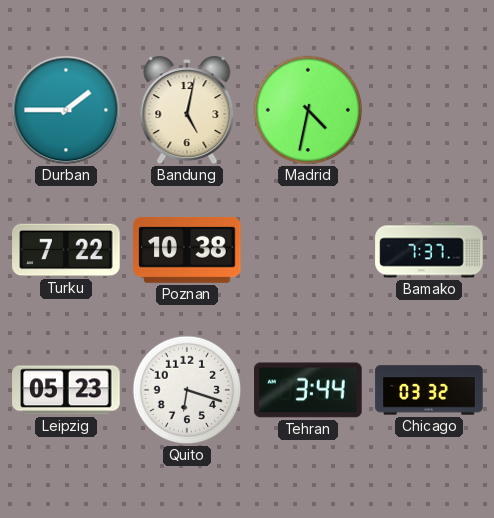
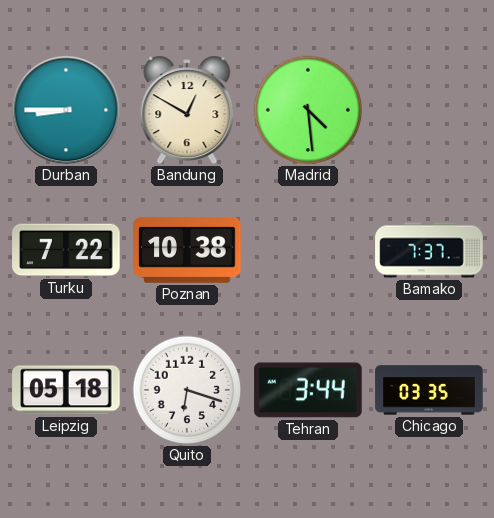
Durban: 1:45 -> 8:45 (66, 110)
Bandung: 5:02 -> 12:50 (187, 110)
Madrid: 4:32 -> 4:29 (308, 110)
Leipzig: 05:23 -> 05:18 (66, 390)
Chicago: 03:32 -> 03:35 (429, 390)
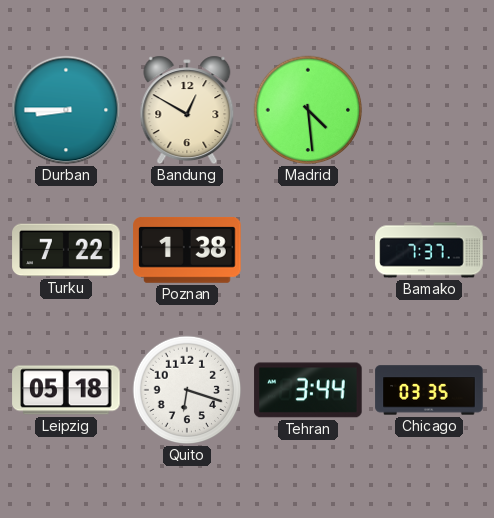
Poznan: 10:38 -> 1:38 (187, 250)
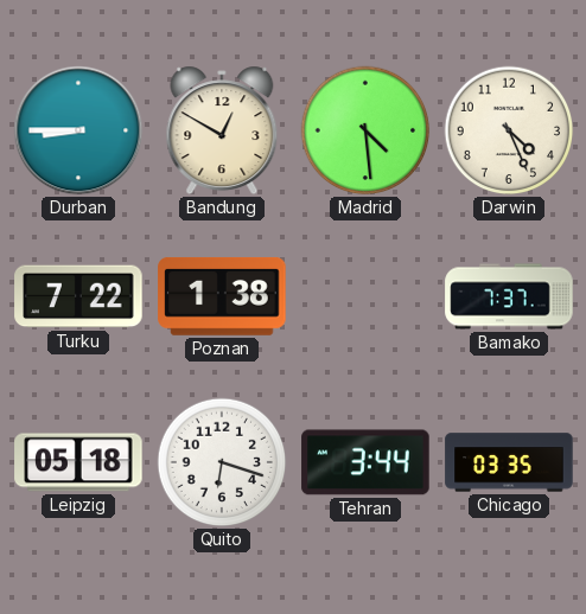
Darwin: none -> 4:26 (509, 130)
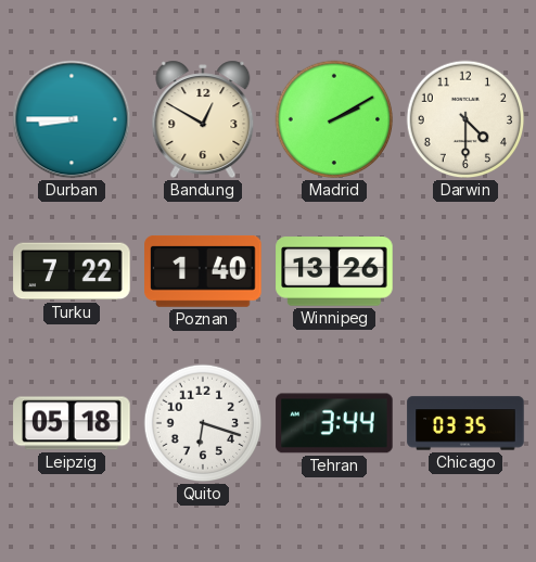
Madrid: 4:29 -> 2:10 (334, 119)
Darwin: 4:26 -> 4:30 (465, 119)
Poznan: 1:38 -> 1:40 (203, 271)
Winnipeg: none -> 13:26 (334, 271)
Bamako: 7:37 -> none (509, 296)
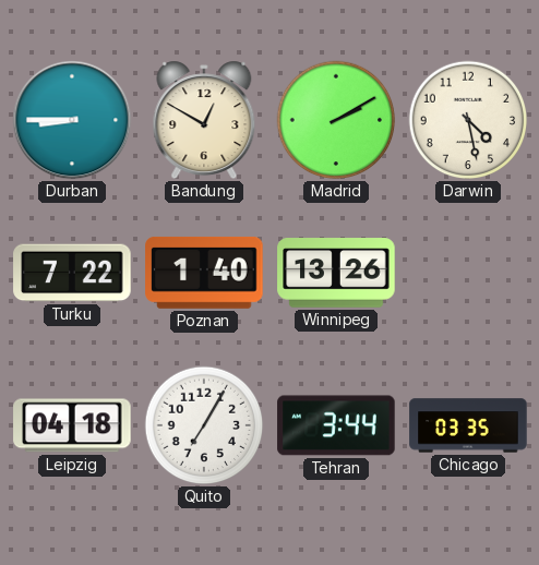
Darwin: 4:30 -> 4:28 (468, 120)
Leipzig: 05:18 -> 04:18 (72, 425)
Quito: 6:18 -> 7:05 (204, 425)
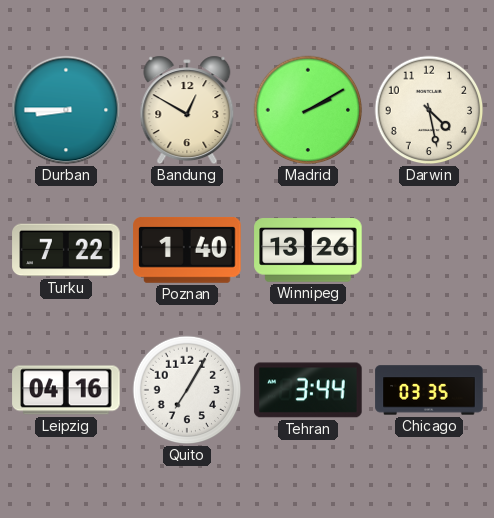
Leipzig: 04:18 -> 04:16 (66, 390)
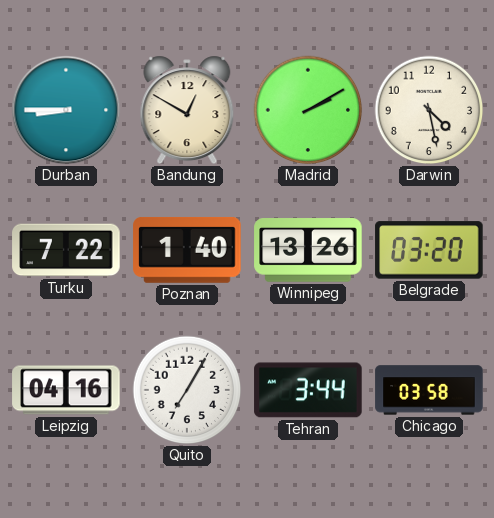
Belgrade: none -> 03:20 (429, 250)
Chicago: 03:35 -> 03:58 (429, 390)
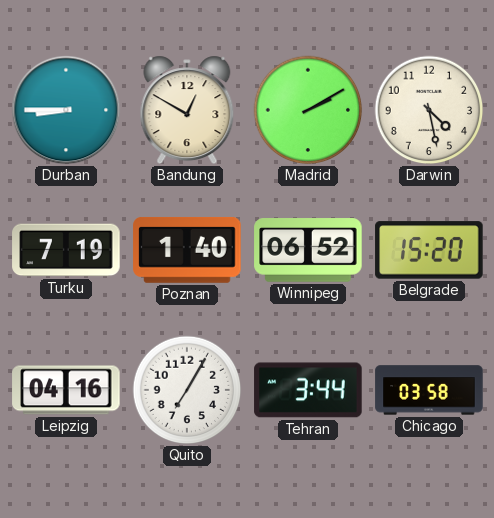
Turku: 7:22 -> 7:19 (66, 250)
Winnipeg: 13:26 -> 06:52 (308, 250)
Belgrade: 03:20 -> 15:20 (429, 250)
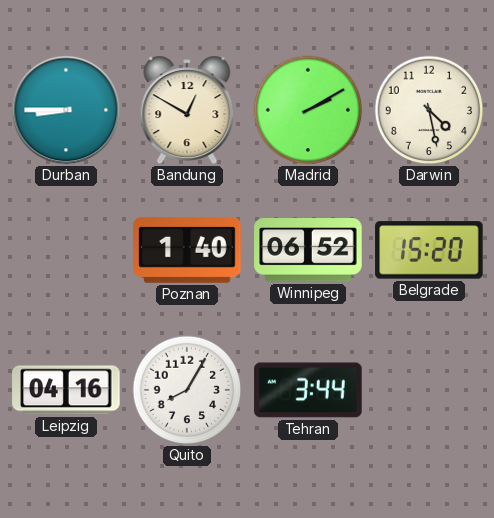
Turku: 7:19 -> none (66, 250)
Quito: 7:05 -> 8:05 (187, 390)
Chicago: 03:58 -> none (429, 390)
